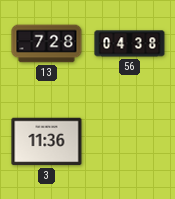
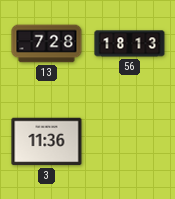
56: 04:38 -> 18:13 (130, 44)
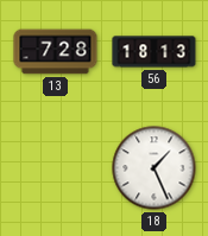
3: 11:36 -> none (47, 142)
18: none -> 1:26 (155, 168)
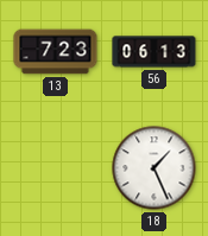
13: 7:28 -> 7:23 (56, 52)
56: 18:13 -> 06:13 (155, 52)
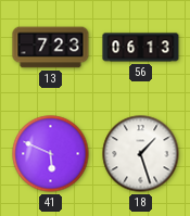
41: none -> 5:49 (51, 154)
18: 1:26 -> 1:27 (141, 154)
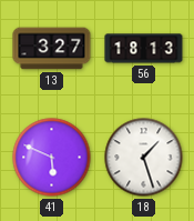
13: 7:23 -> 3:27 (52, 49)
56: 06:13 -> 18:13 (144, 49)
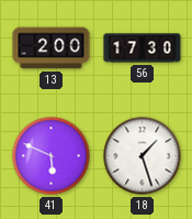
13: 3:27 -> 2:00 (52, 48)
56: 18:13 -> 17:30 (143, 48)
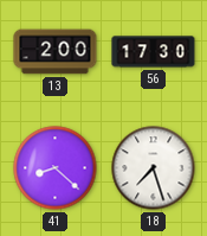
41: 5:49 -> 8:22 (56, 168)
18: 1:27 -> 7:27 (154, 168)
